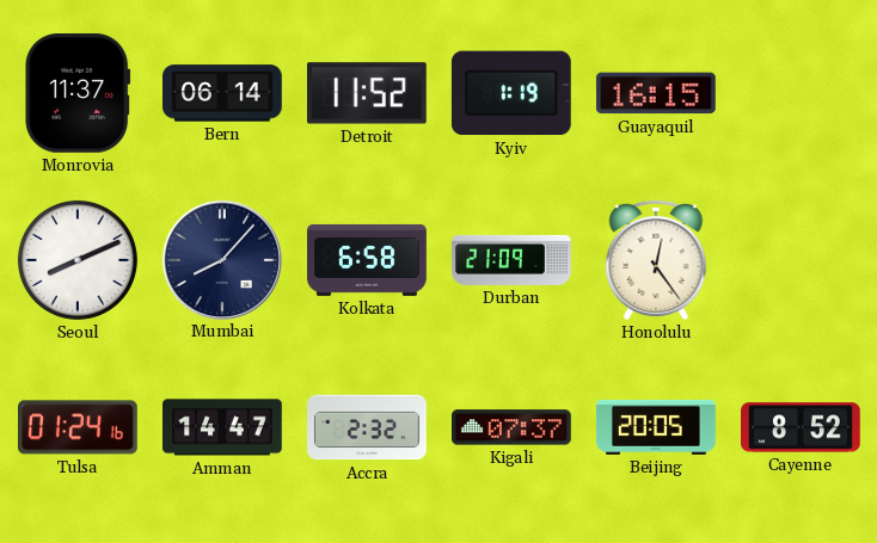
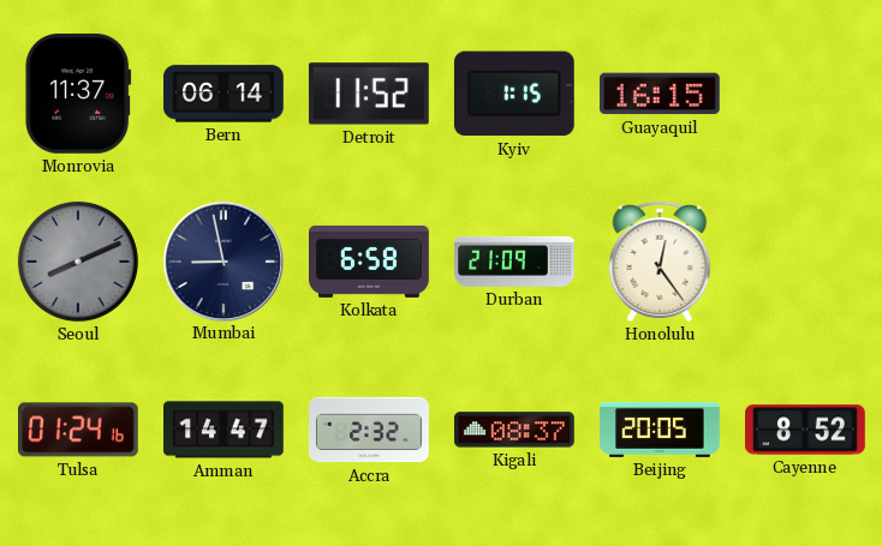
Kyiv: 1:19 -> 1:15 (514, 94)
Seoul dial: white -> grey (78, 262)
Mumbai: 8:07 -> 8:58 (222, 260)
Kigali: 07:37 -> 08:37 (516, 430)
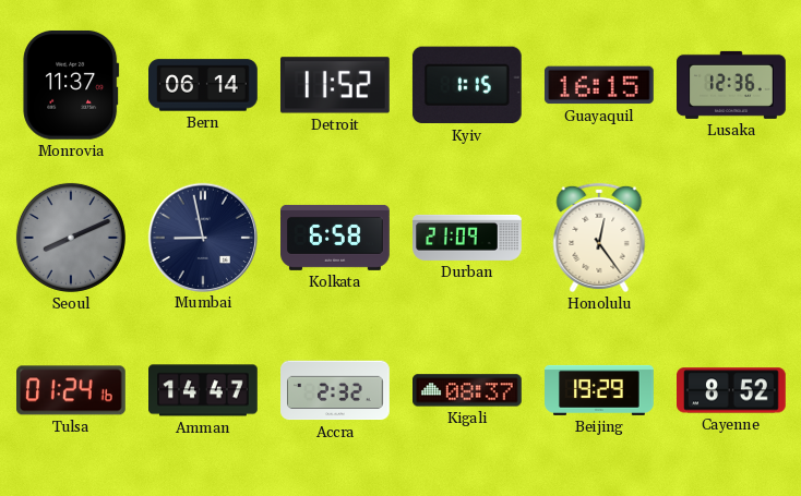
Lusaka: none -> 12:36 (732, 85)
Beijing: 20:05 -> 19:29 (599, 390)
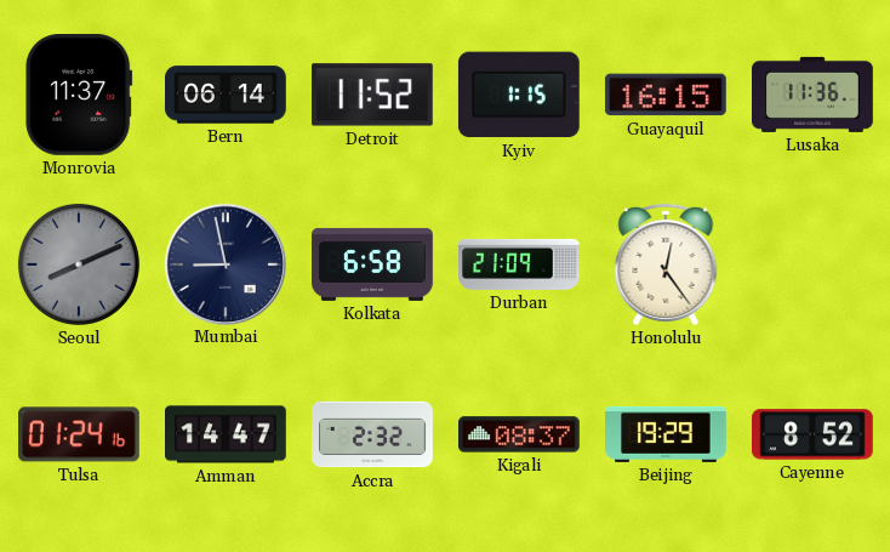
Lusaka: 12:36 -> 11:36 (814, 95)
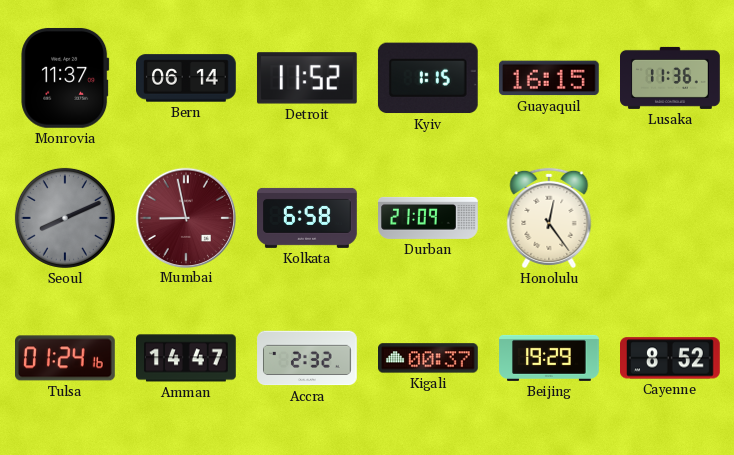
Mumbai dial: navy -> burgundy (185, 217)
Kigali: 08:37 -> 00:37 (429, 358)
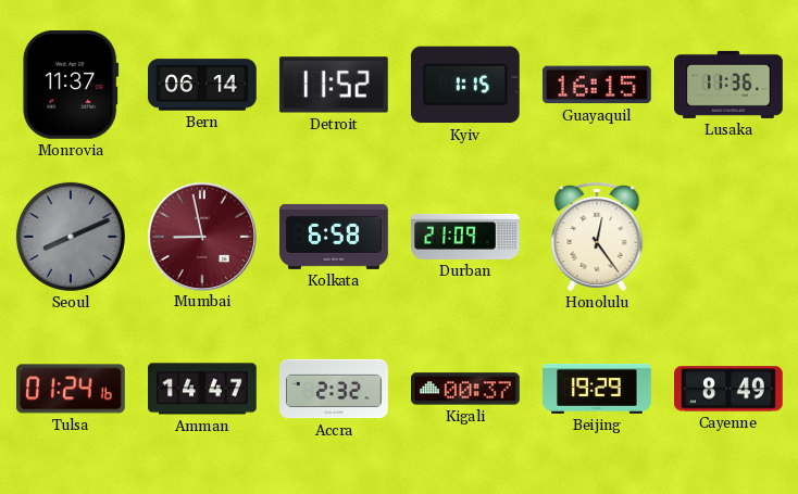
Cayenne: 8:52 -> 8:49 (730, 389)
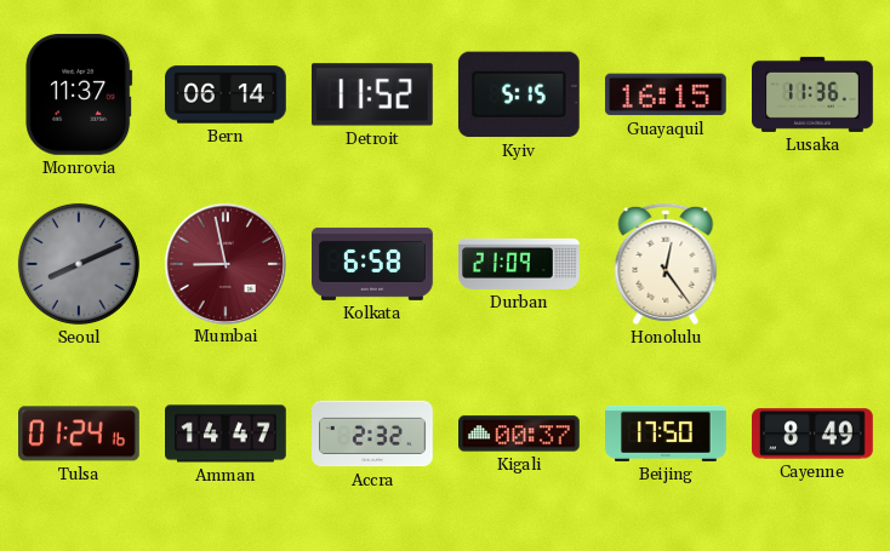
Kyiv: 1:15 -> 5:15 (519, 94)
Beijing: 19:29 -> 17:50 (666, 434)
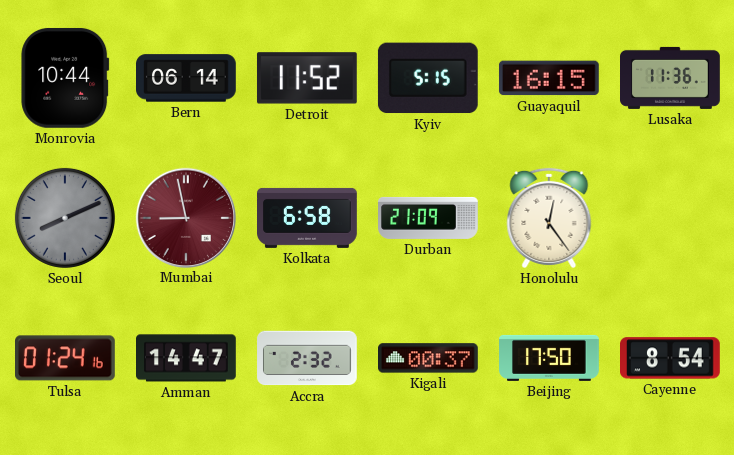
Monrovia: 11:37 -> 10:44 (65, 78)
Cayenne: 8:49 -> 8:54 (671, 358)
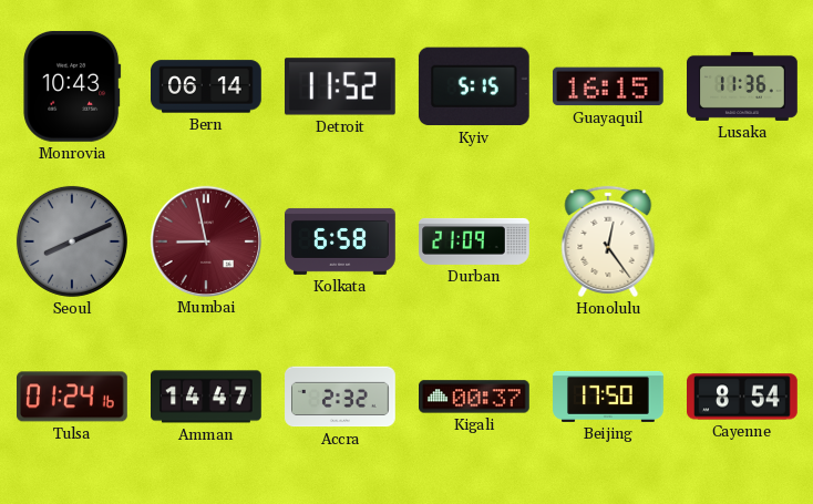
Monrovia: 10:44 -> 10:43 (72, 86)
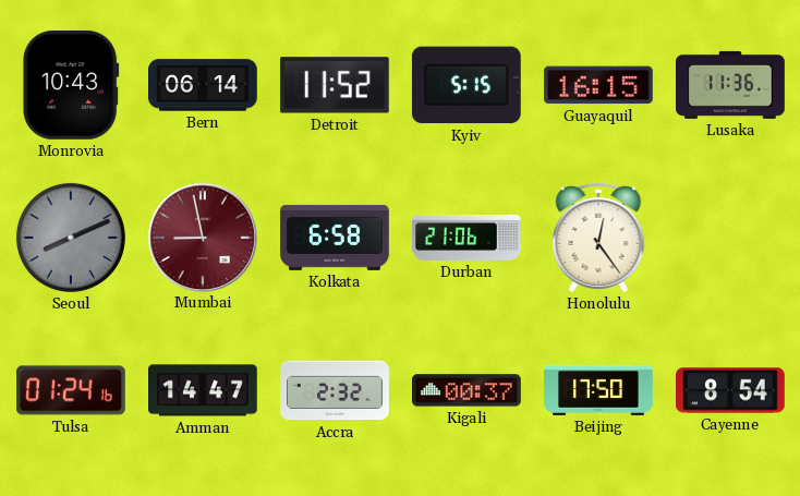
Durban: 21:09 -> 21:06 (466, 238)
